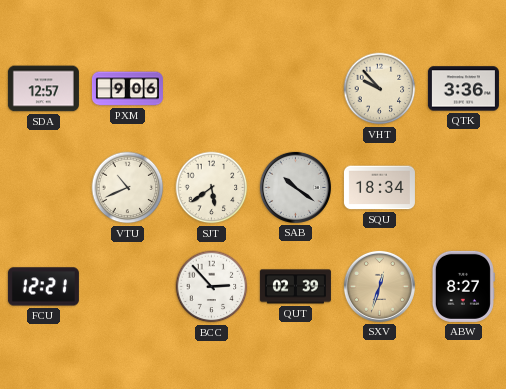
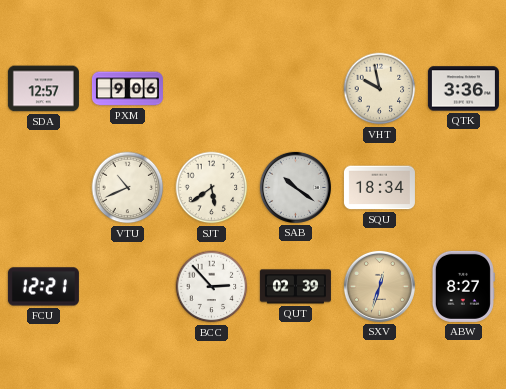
VHT: 9:53 -> 9:58 (380, 89)
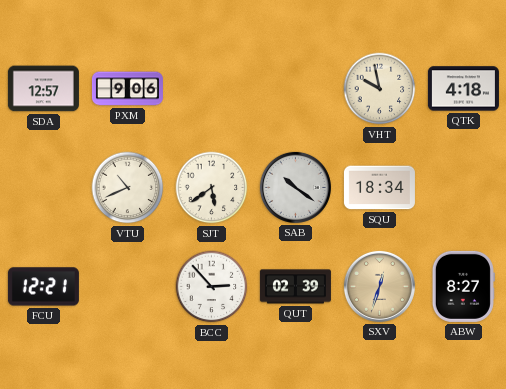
QTK: 3:36 -> 4:18 (463, 89)
